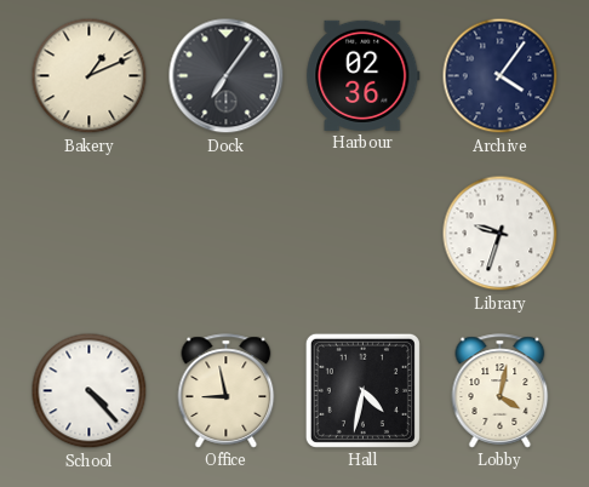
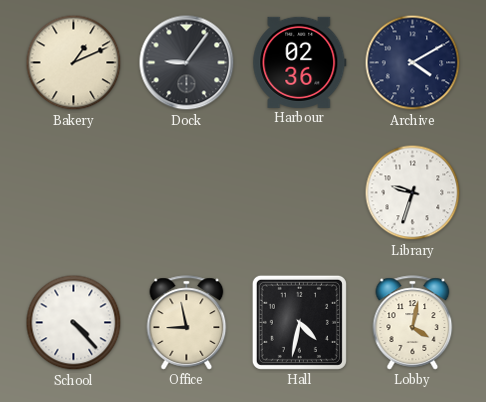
Dock: 7:06 -> 9:06 (187, 63)
Archive: 4:06 -> 4:10 (413, 63)
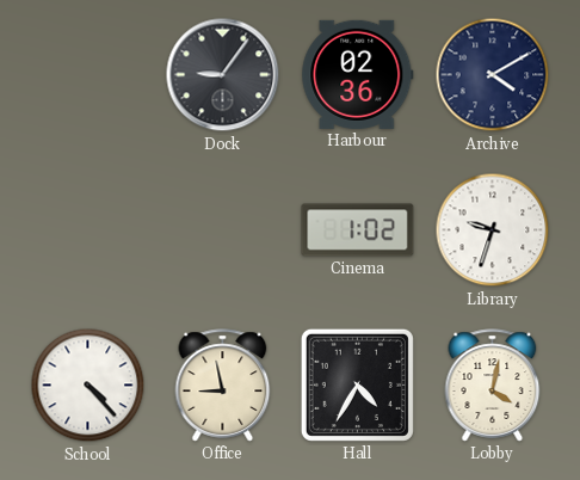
Bakery: 1:11 -> none (74, 63)
Cinema: none -> 1:02 (358, 230)
Hall: 4:32 -> 4:35 (357, 384)
